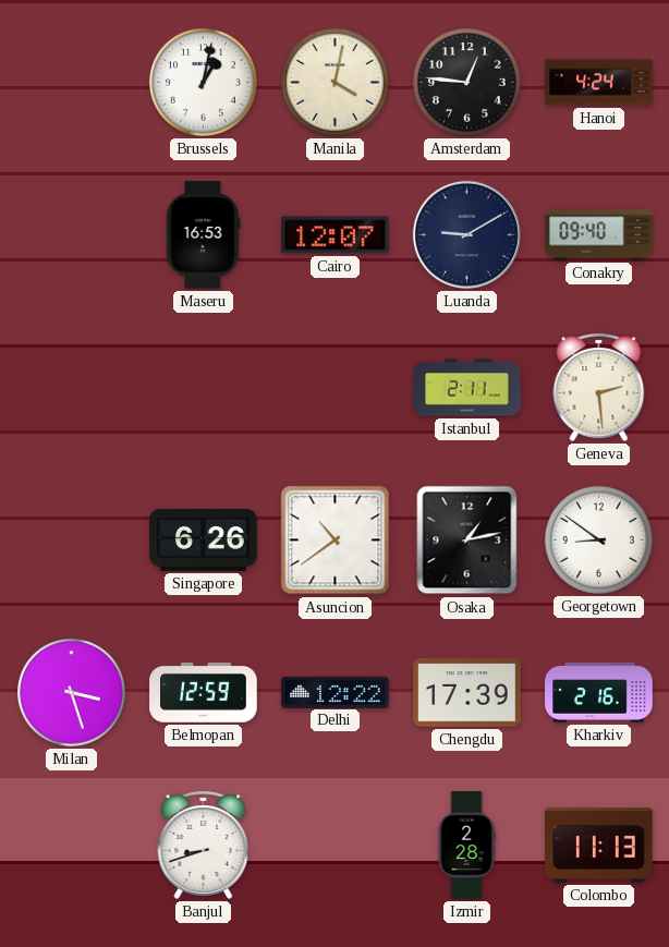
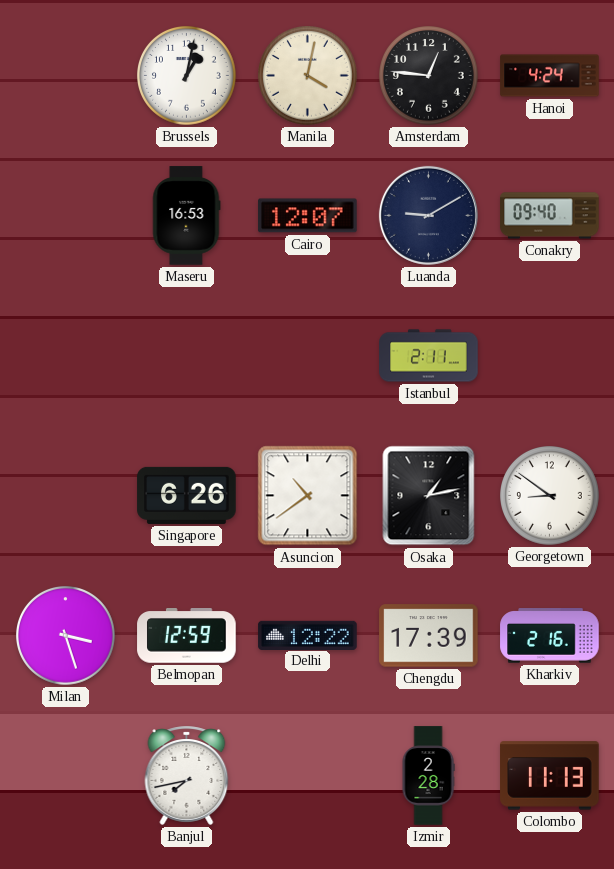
Geneva: 2:29 -> none (599, 387)
Banjul: 8:42 -> 7:43 (187, 775)
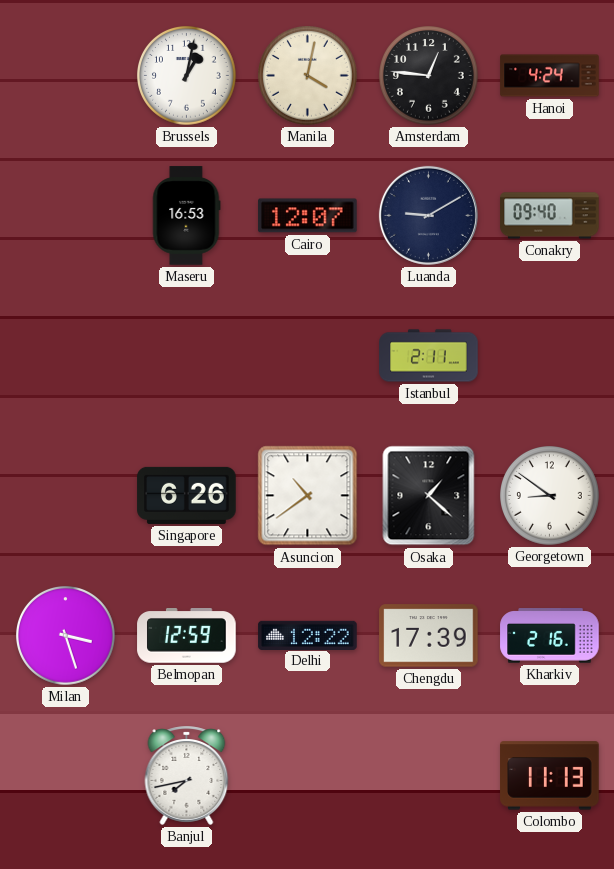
Osaka: 1:13 -> 1:22 (429, 496)
Izmir: 2:28 -> none (428, 776)
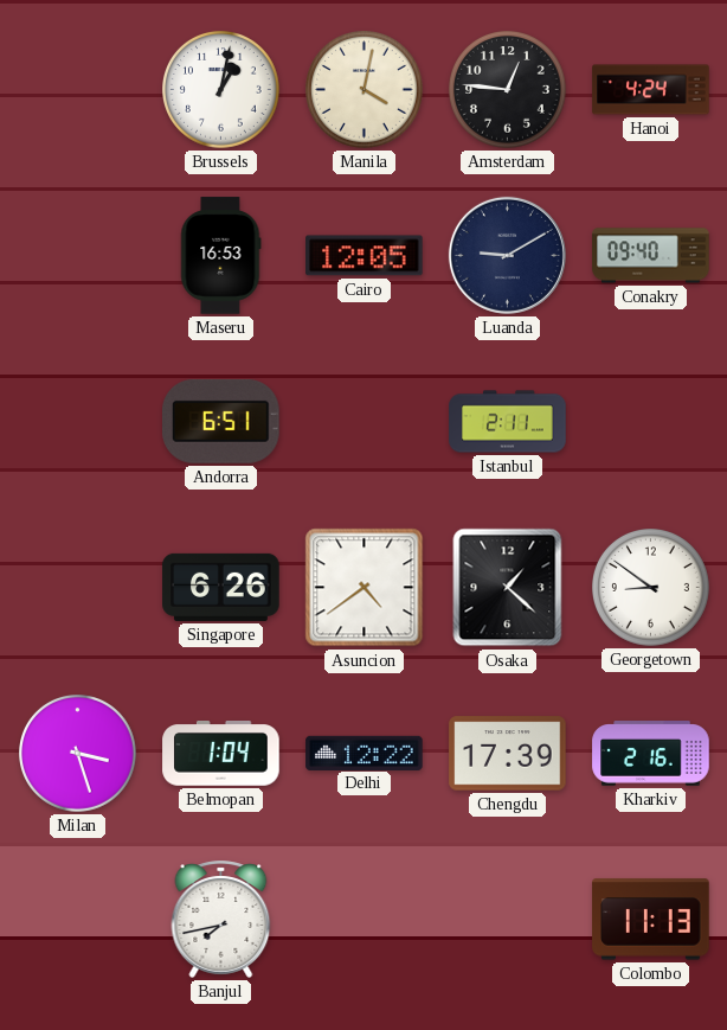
Cairo: 12:07 -> 12:05 (365, 256)
Andorra: none -> 6:51 (221, 421)
Asuncion: 10:39 -> 4:39 (365, 588)
Belmopan: 12:59 -> 1:04 (221, 754)
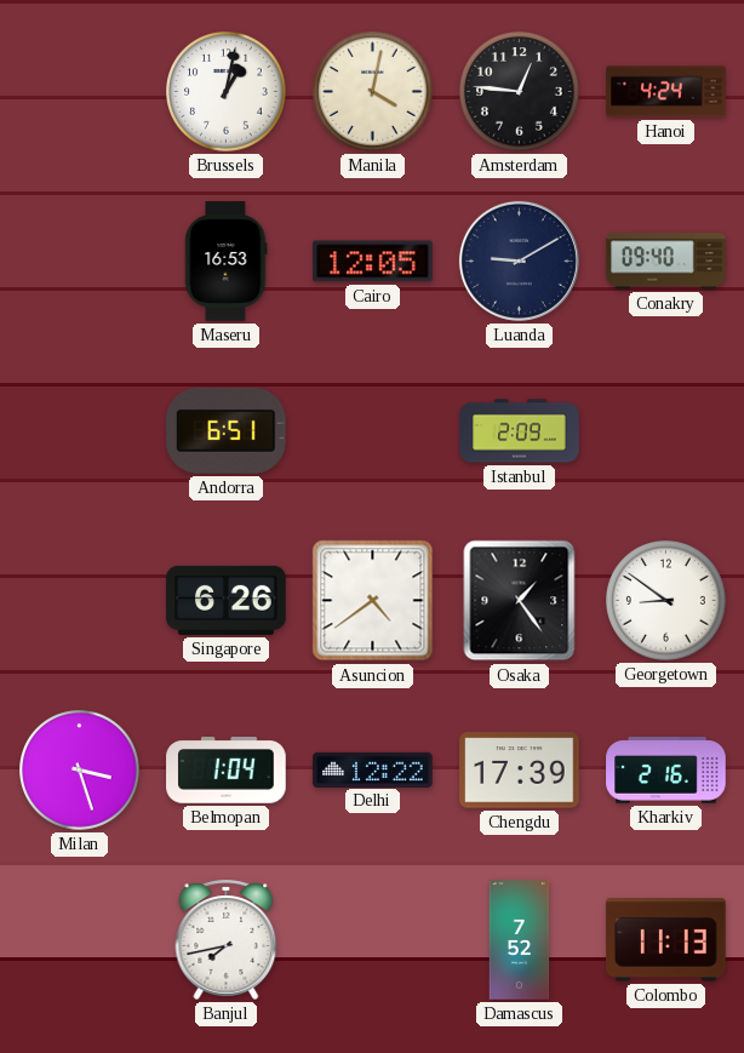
Istanbul: 2:11 -> 2:09 (520, 431)
Osaka: 1:22 -> 1:24 (520, 601)
Damascus: none -> 7:52 (520, 940)
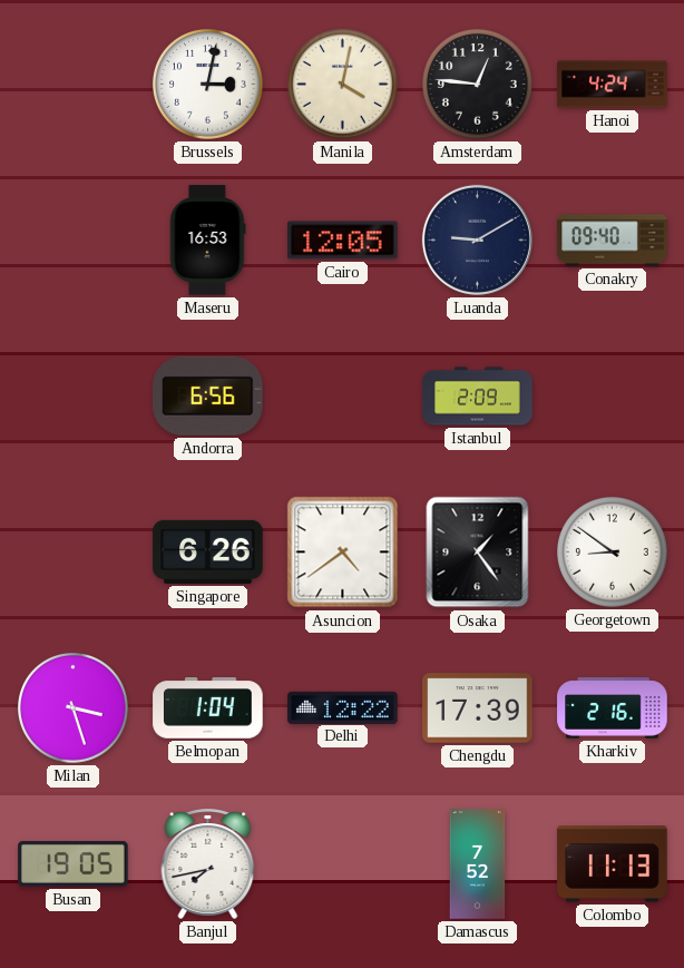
Brussels: 1:02 -> 3:02 (208, 85)
Andorra: 6:51 -> 6:56 (208, 395)
Busan: none -> 19:05 (74, 863)
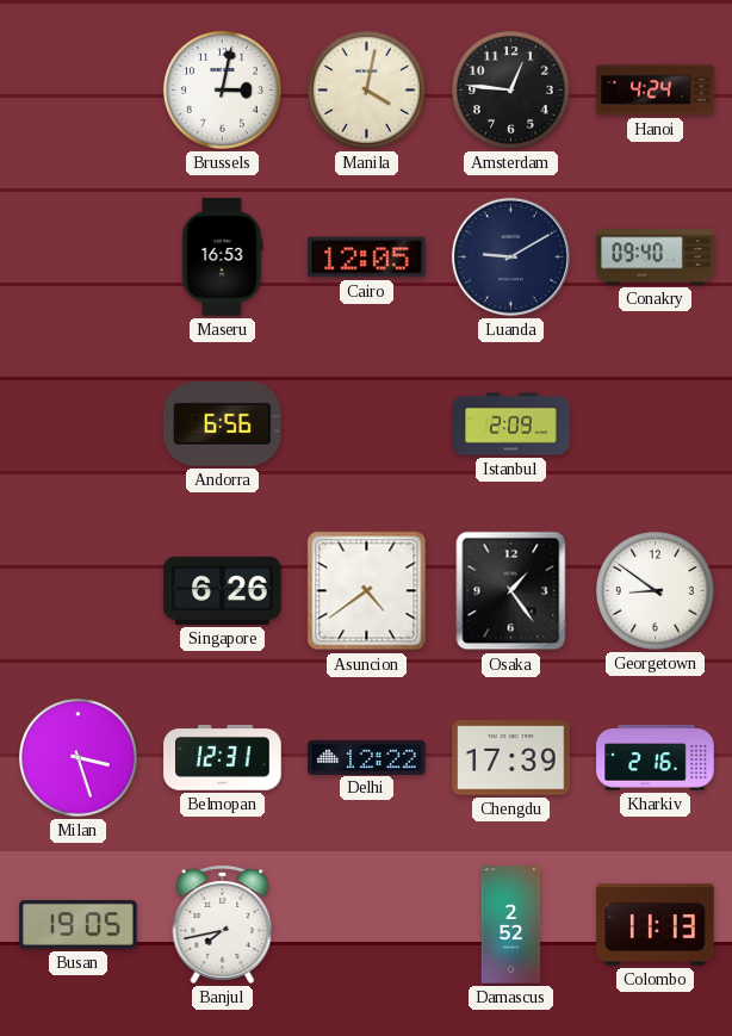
Belmopan: 1:04 -> 12:31 (223, 758)
Damascus: 7:52 -> 2:52 (511, 925)
